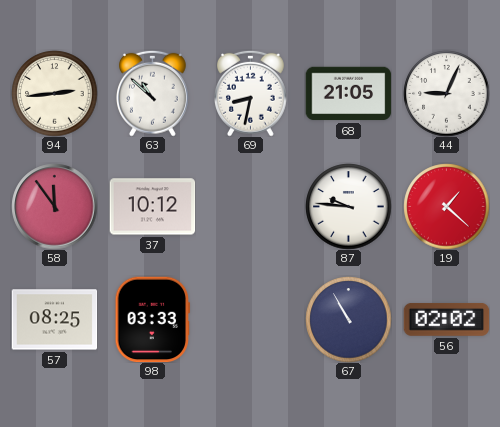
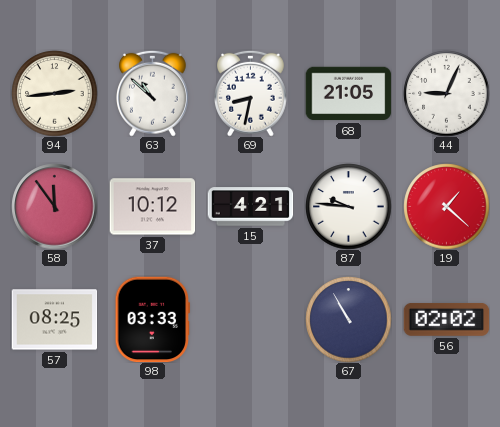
15: none -> 4:21 (250, 207)
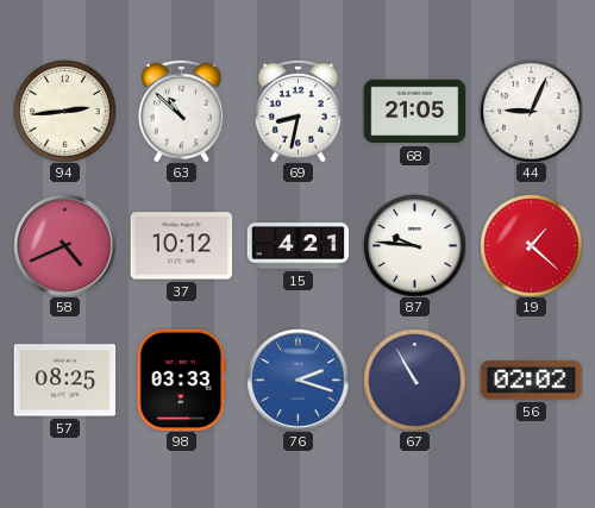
58: 11:54 -> 4:41 (64, 245)
76: none -> 2:18 (297, 380)
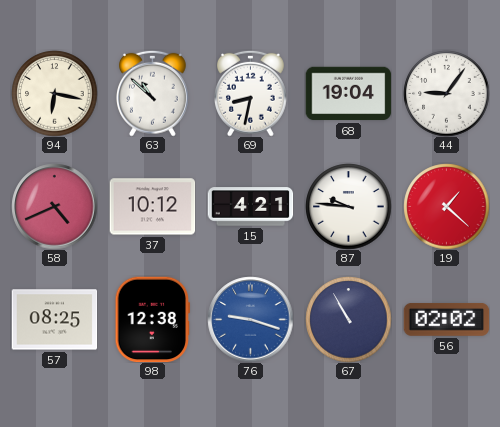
94: 2:44 -> 6:17 (54, 93)
68: 21:05 -> 19:04 (348, 94)
44: 9:04 -> 9:06 (446, 93)
98: 03:33 -> 12:38 (153, 319)
76: 2:18 -> 9:18 (250, 319)
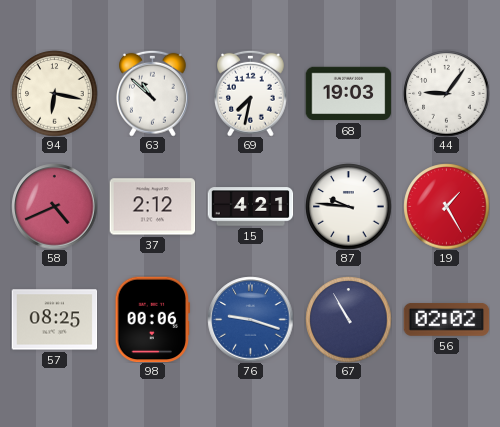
69: 8:32 -> 7:32 (251, 93)
68: 19:04 -> 19:03 (348, 94)
37: 10:12 -> 2:12 (152, 207)
19: 1:22 -> 1:25 (446, 206)
98: 12:38 -> 00:06 (153, 319)
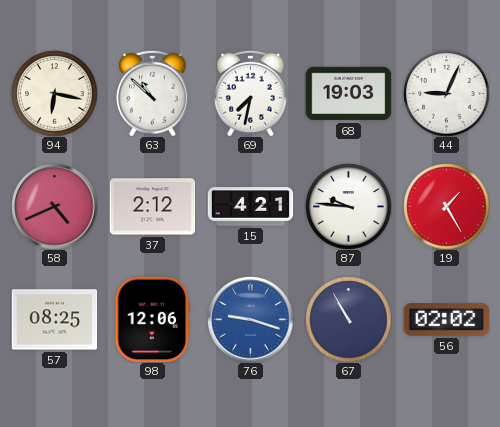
44: 9:06 -> 9:04 (446, 93)
98: 00:06 -> 12:06 (153, 319)
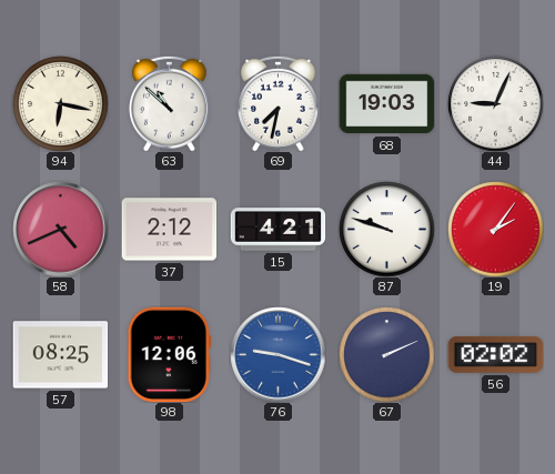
87: 9:46 -> 9:48 (386, 229)
19: 1:25 -> 2:06 (495, 229)
67: 10:55 -> 2:11 (386, 354)
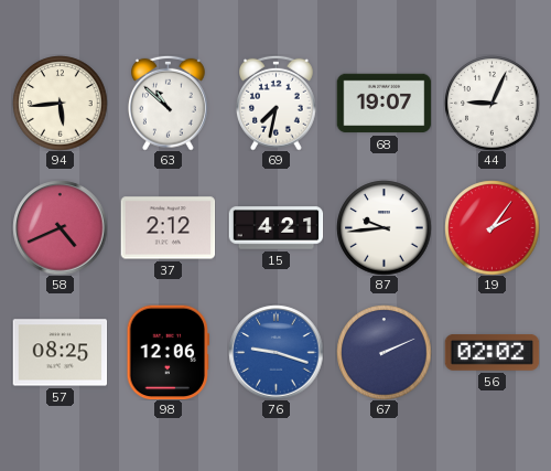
94: 6:17 -> 5:44 (60, 103)
68: 19:03 -> 19:07 (383, 104)
87: 9:48 -> 9:44 (383, 227)
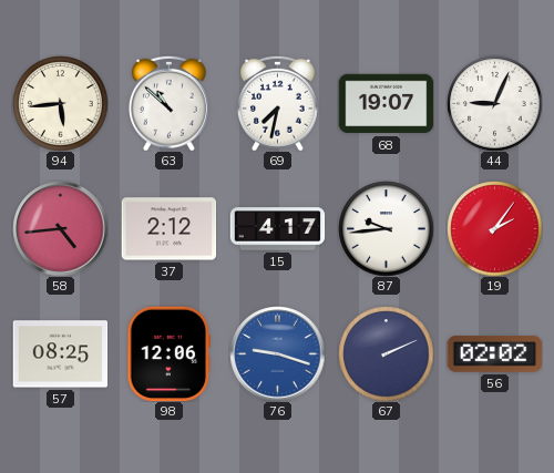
58: 4:41 -> 4:44 (60, 228)
15: 4:21 -> 4:17 (277, 229)
